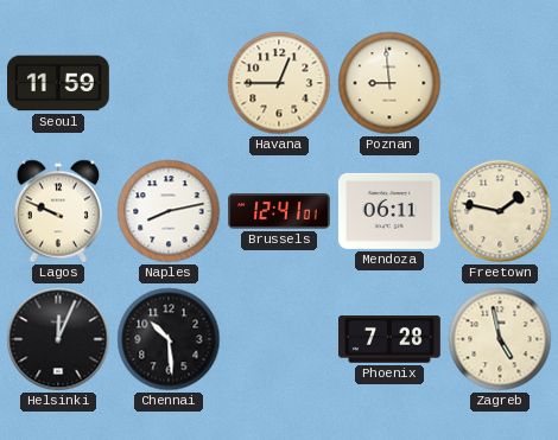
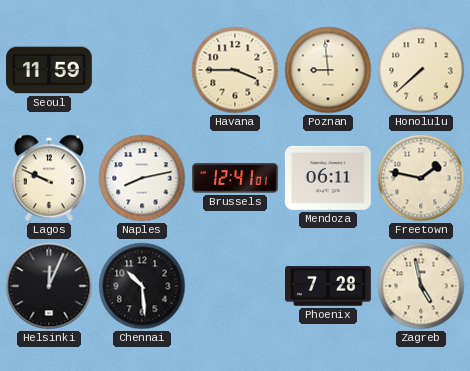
Havana: 12:45 -> 3:45 (235, 70)
Honolulu: none -> 7:38 (421, 70)
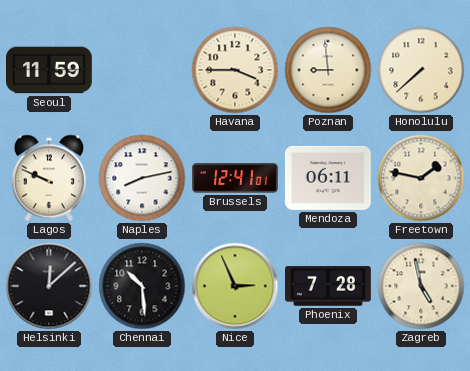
Helsinki: 12:04 -> 12:08 (49, 286)
Nice: none -> 2:56 (235, 286)
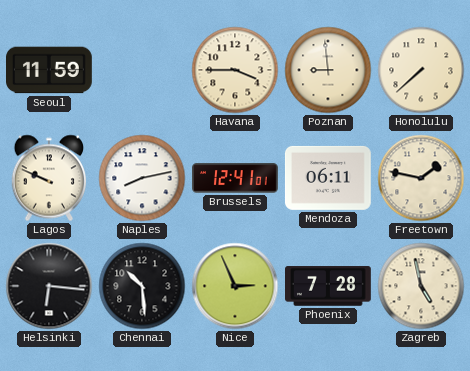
Helsinki: 12:08 -> 6:16 (49, 286)
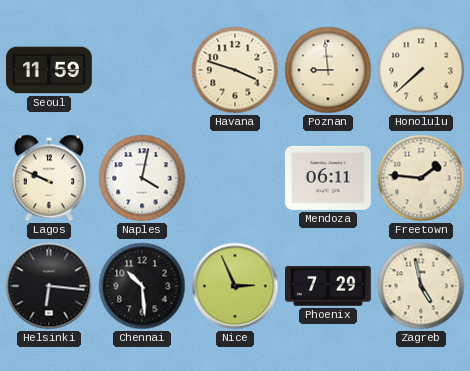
Havana: 3:45 -> 3:48 (235, 70)
Naples: 8:13 -> 4:02 (142, 178)
Brussels: 12:41 -> none (236, 178)
Freetown: 1:47 -> 1:46 (421, 178)
Phoenix: 7:28 -> 7:29 (329, 286)
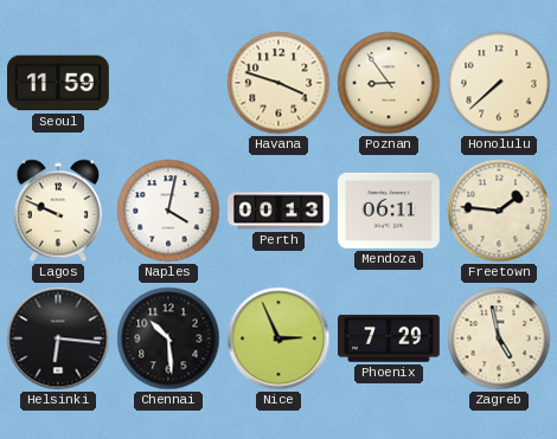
Poznan: 8:59 -> 8:54 (389, 83)
Perth: none -> 00:13 (278, 211)
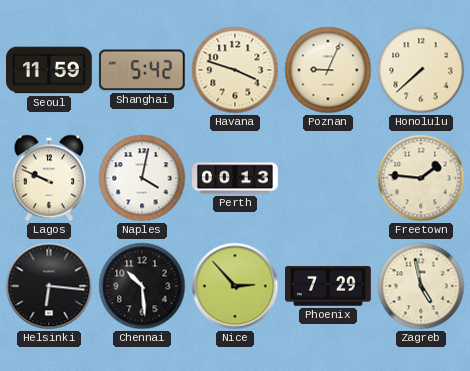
Shanghai: none -> 5:42 (142, 70)
Poznan: 8:54 -> 9:04 (328, 70)
Mendoza: 06:11 -> none (389, 211)
Nice: 2:56 -> 2:53 (235, 286)
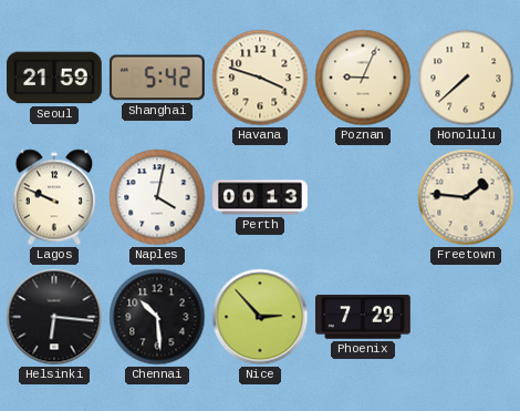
Seoul: 11:59 -> 21:59 (55, 78)
Zagreb: 4:58 -> none (421, 286)
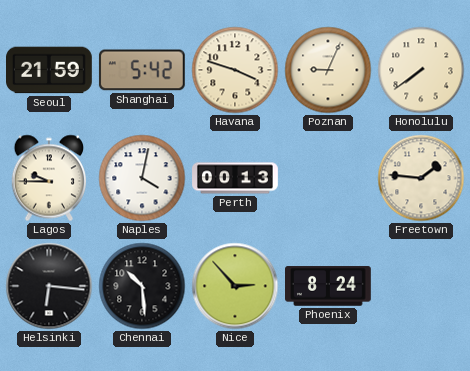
Honolulu: 7:38 -> 7:39 (421, 70)
Lagos: 9:49 -> 9:45 (49, 178)
Phoenix: 7:29 -> 8:24 (329, 286)
